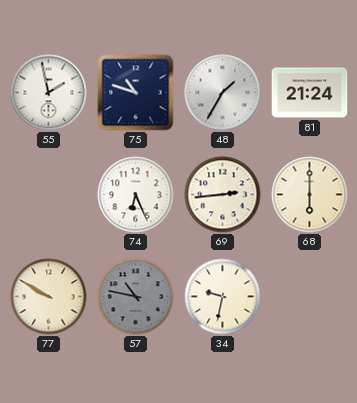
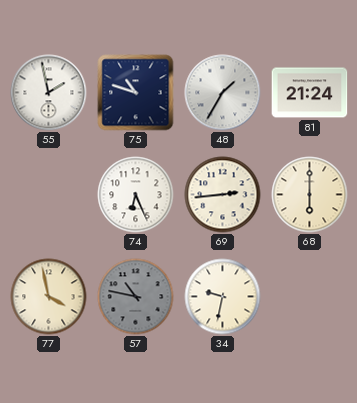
77: 9:50 -> 3:58 (49, 297)
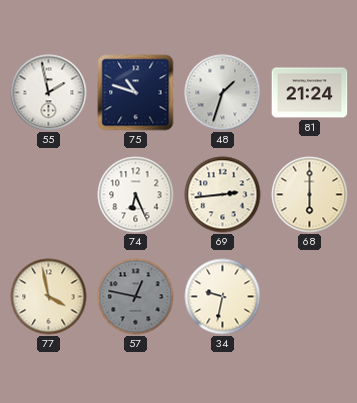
48: 1:35 -> 1:33 (223, 93)
57: 10:47 -> 12:47 (136, 297)
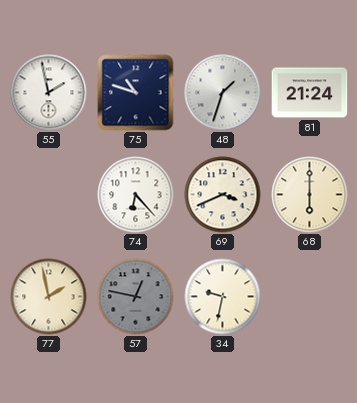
74: 6:26 -> 6:23 (136, 195)
69: 2:44 -> 3:41 (223, 195)
77: 3:58 -> 1:58 (49, 297)
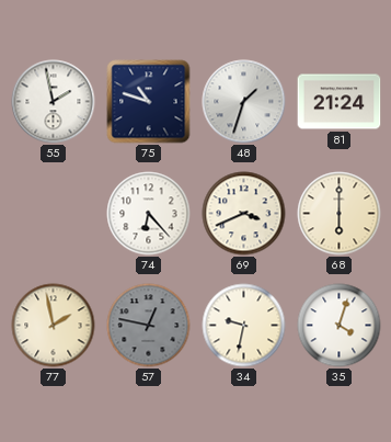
35: none -> 4:03 (340, 326)
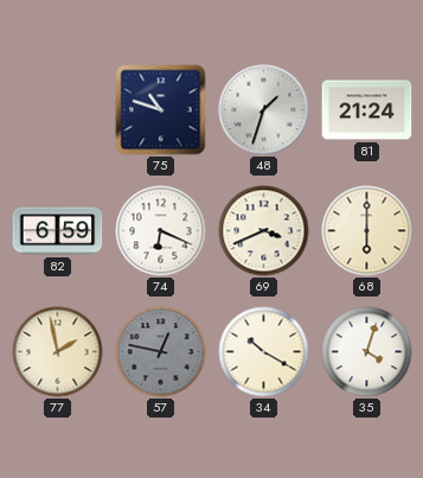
55: 1:58 -> none (54, 102)
82: none -> 6:59 (58, 231)
74: 6:23 -> 6:19 (161, 231)
34: 9:32 -> 10:20 (264, 352)
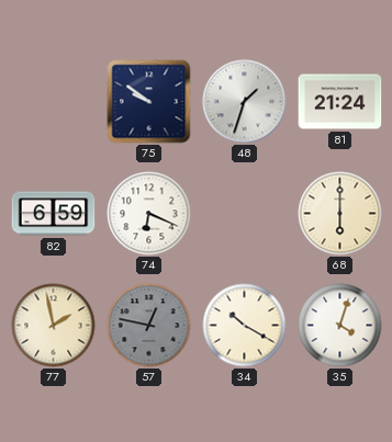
75: 10:48 -> 9:51 (149, 102)
69: 3:41 -> none (264, 231)
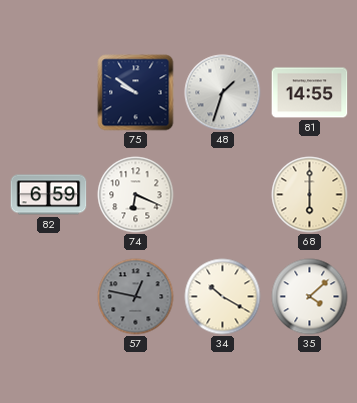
81: 21:24 -> 14:55 (310, 93)
77: 1:58 -> none (54, 326)
35: 4:03 -> 4:08 (310, 297)
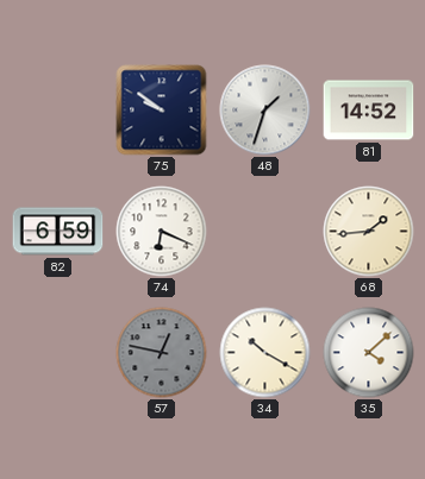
81: 14:55 -> 14:52 (369, 111)
68: 6:00 -> 1:44 (369, 232)
